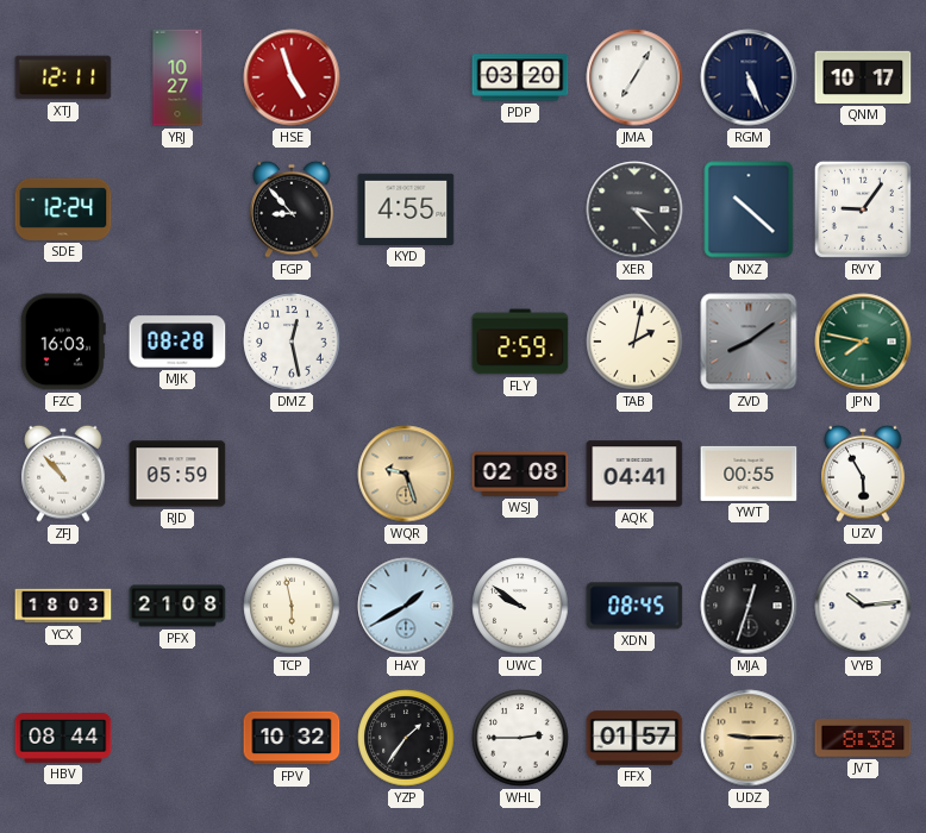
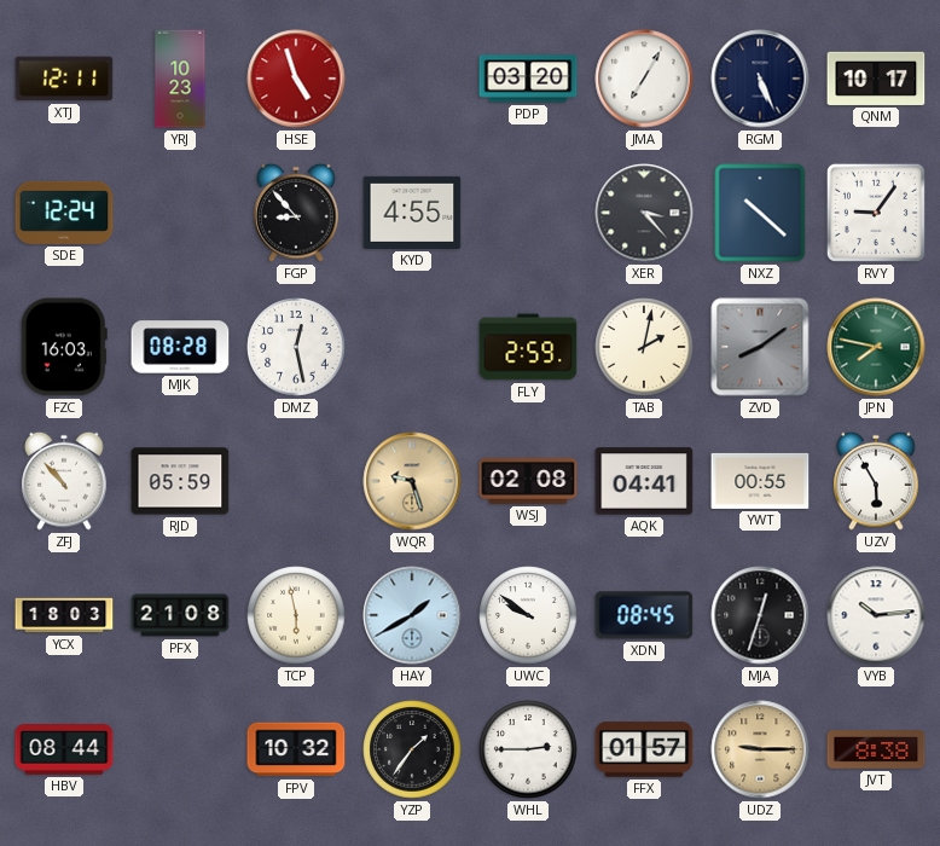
YRJ: 10:27 -> 10:23 (180, 79)
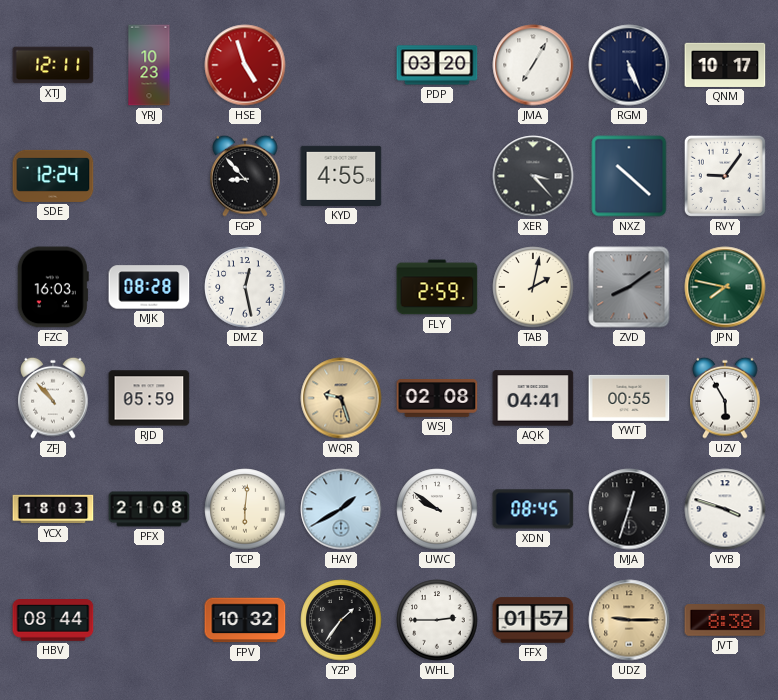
TCP: 5:58 -> 6:01 (245, 509)
VYB: 10:14 -> 3:48 (725, 509)
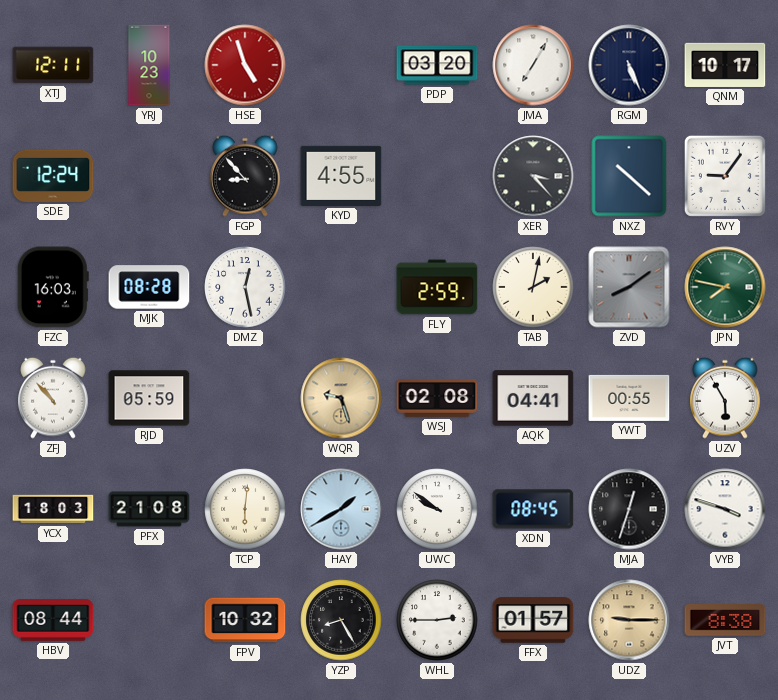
YZP: 1:36 -> 8:25 (341, 620)
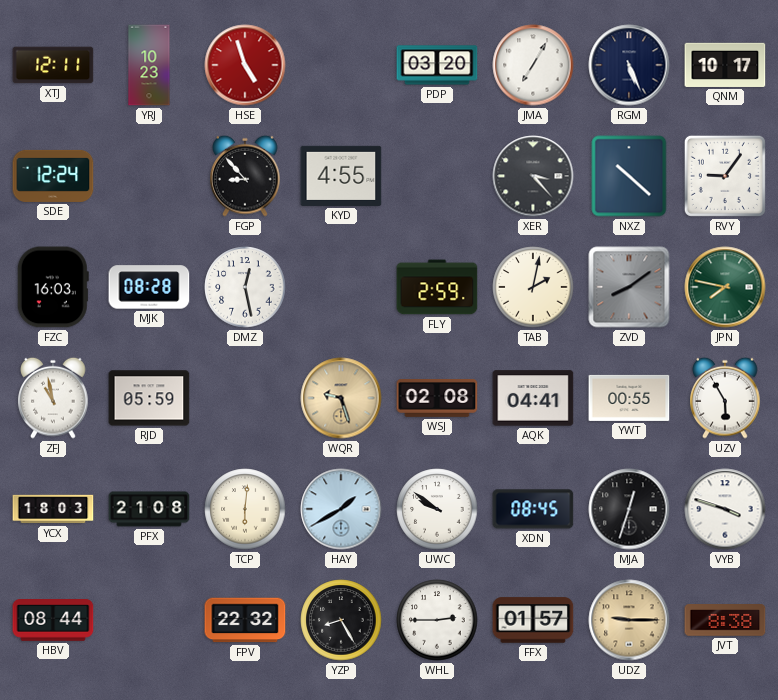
ZFJ: 10:53 -> 10:58 (53, 398)
FPV: 10:32 -> 22:32 (245, 620)
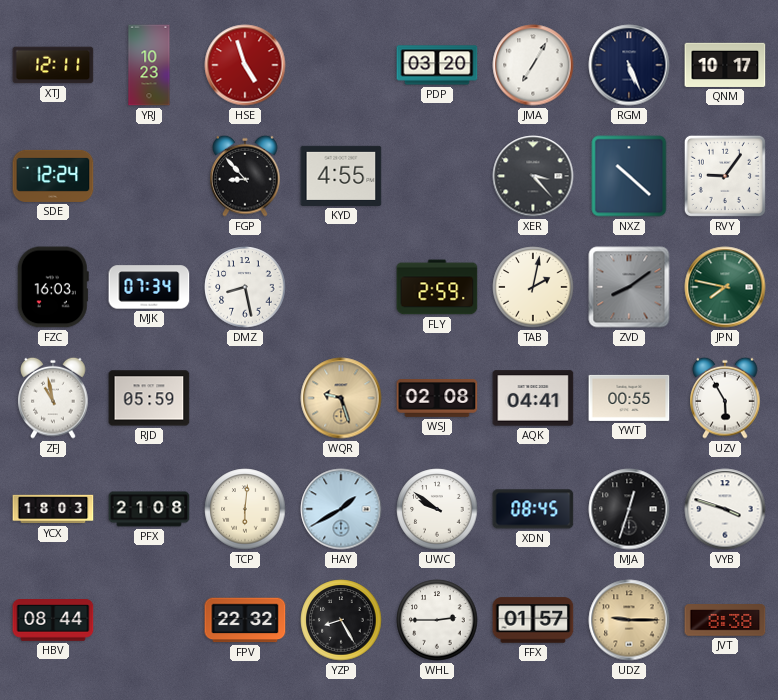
MJK: 08:28 -> 07:34 (149, 287)
DMZ: 12:28 -> 8:28 (245, 287)
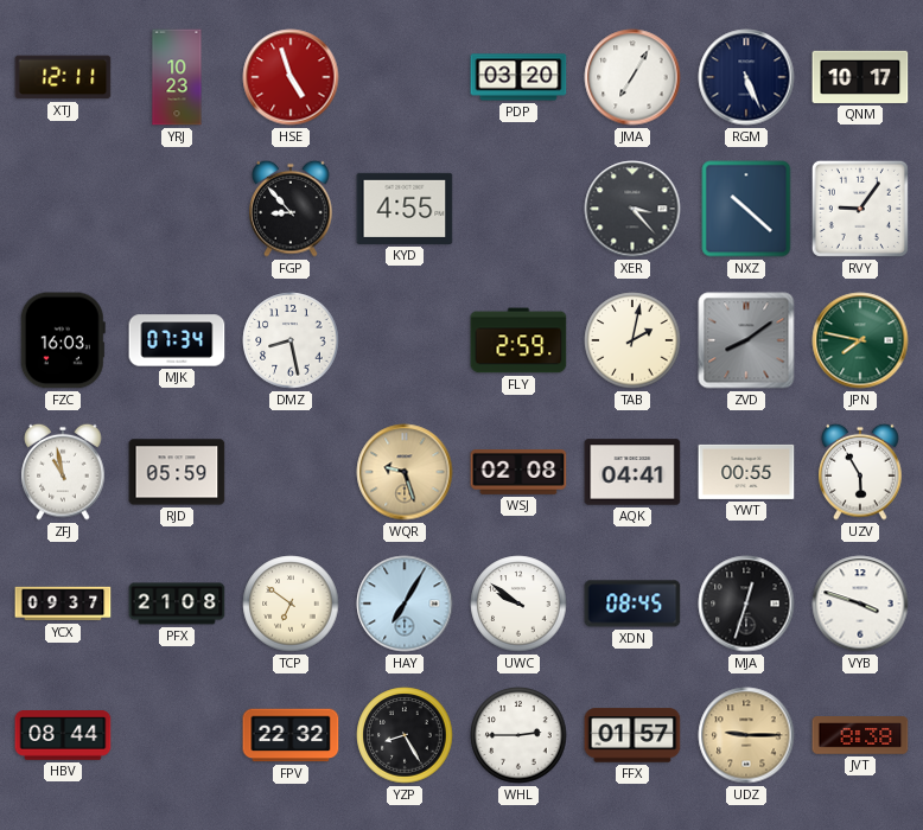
SDE: 12:24 -> none (53, 176)
YCX: 18:03 -> 09:37 (63, 604)
TCP: 6:01 -> 6:51 (291, 604)
HAY: 1:40 -> 7:05 (405, 604)
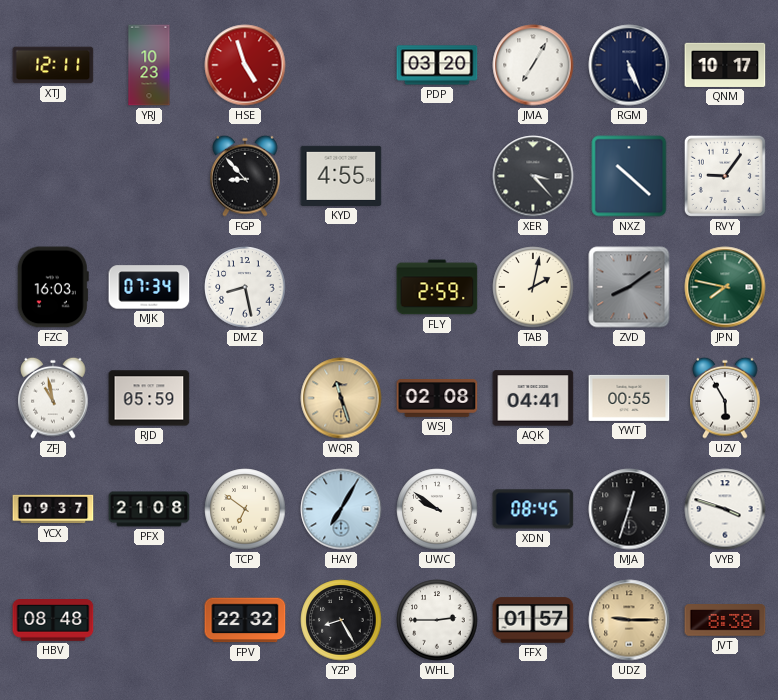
WQR: 9:27 -> 11:27 (341, 398)
HBV: 08:44 -> 08:48 (53, 621)
